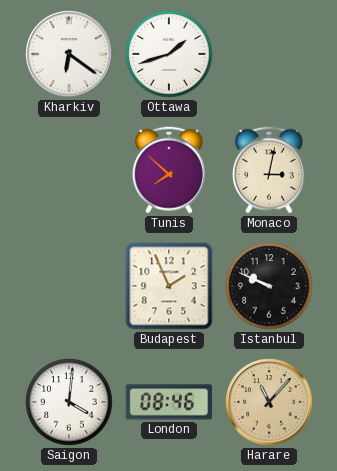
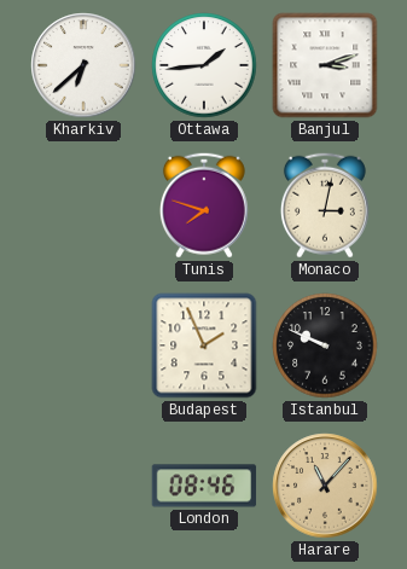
Kharkiv: 6:21 -> 6:38 (83, 65)
Ottawa: 1:42 -> 1:44 (204, 65)
Banjul: none -> 3:12 (325, 65)
Tunis: 7:52 -> 7:48 (204, 205)
Saigon: 4:01 -> none (69, 402)
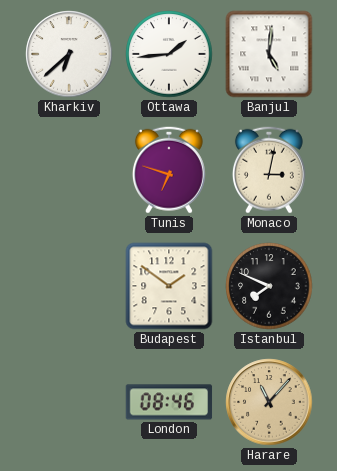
Banjul: 3:12 -> 5:01 (269, 54)
Tunis: 7:48 -> 6:48 (169, 170)
Budapest: 1:56 -> 1:51 (169, 286)
Istanbul: 9:49 -> 7:49 (269, 286)
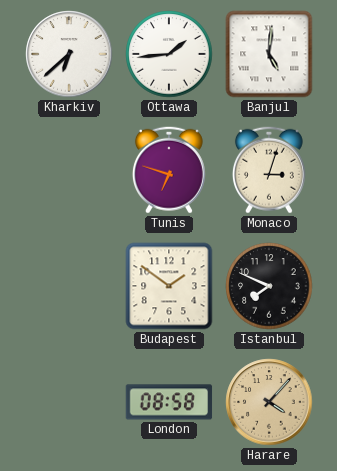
Monaco: 3:02 -> 3:03 (269, 170)
London: 08:46 -> 08:58 (169, 402)
Harare: 11:07 -> 4:07 (269, 402)
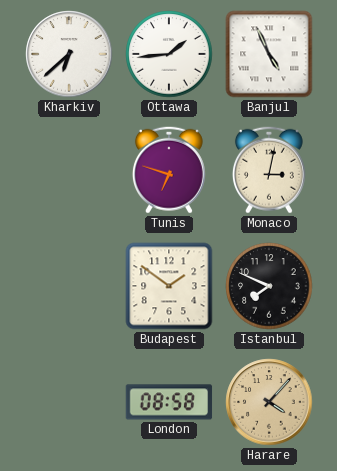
Banjul: 5:01 -> 4:56 (269, 54)
Monaco: 3:03 -> 3:02 (269, 170)
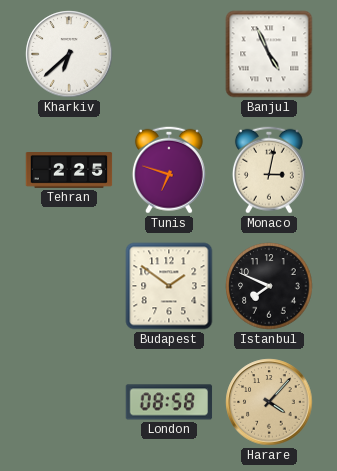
Ottawa: 1:44 -> none (169, 54)
Tehran: none -> 2:25 (69, 170)
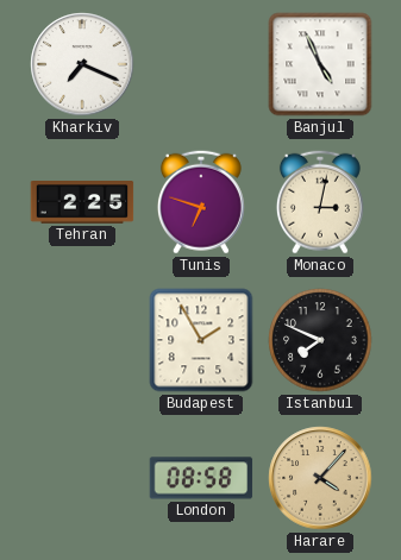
Kharkiv: 6:38 -> 7:19 (82, 64)
Budapest: 1:51 -> 1:55 (201, 340)
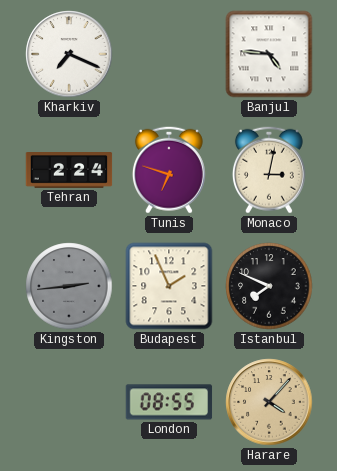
Banjul: 4:56 -> 4:46 (269, 54)
Tehran: 2:25 -> 2:24 (69, 170)
Kingston: none -> 2:44 (69, 286)
Budapest: 1:55 -> 1:56 (169, 286)
London: 08:58 -> 08:55 (169, 402)
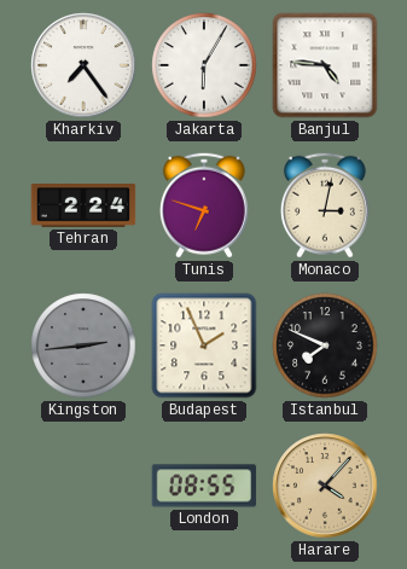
Kharkiv: 7:19 -> 7:24 (83, 65)
Jakarta: none -> 6:05 (204, 65)
